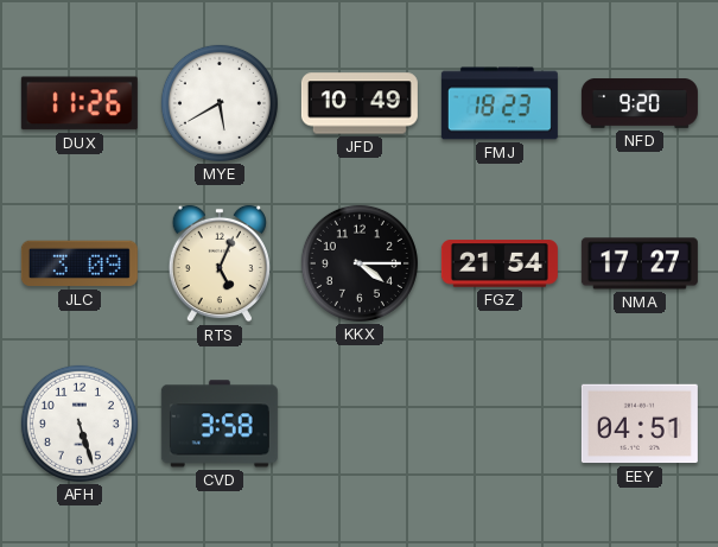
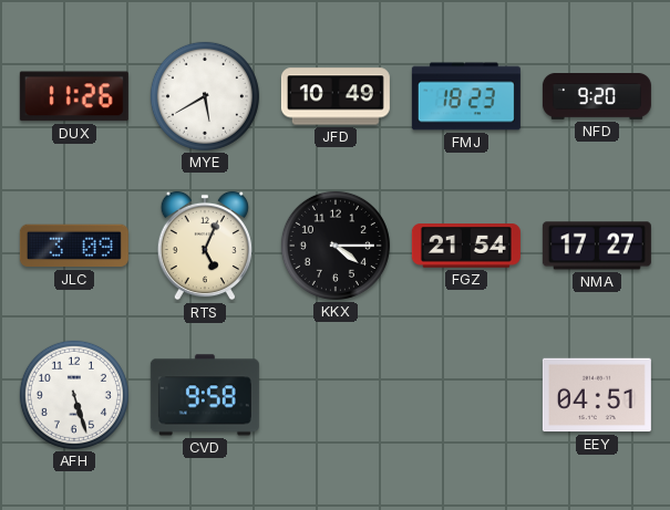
CVD: 3:58 -> 9:58 (205, 395)
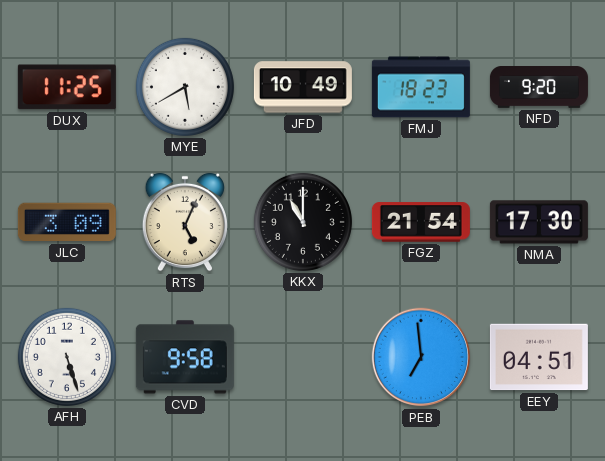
DUX: 11:26 -> 11:25 (67, 87)
KKX: 4:15 -> 11:00 (303, 222)
NMA: 17:27 -> 17:30 (539, 222)
PEB: none -> 6:59 (421, 357)
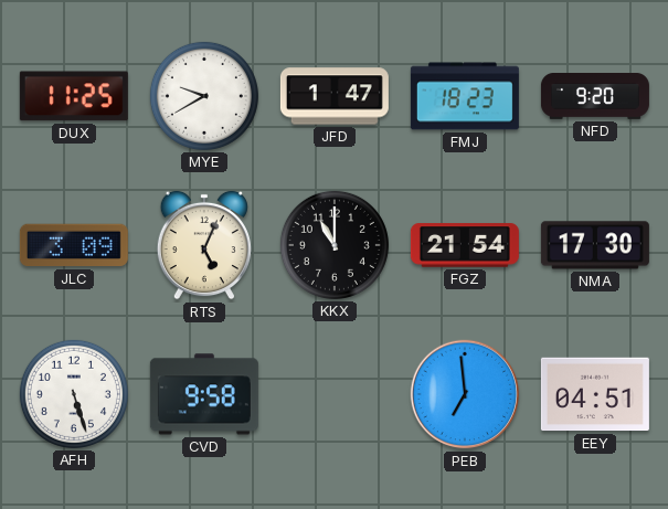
MYE: 5:40 -> 9:40 (204, 96)
JFD: 10:49 -> 1:47 (335, 96)
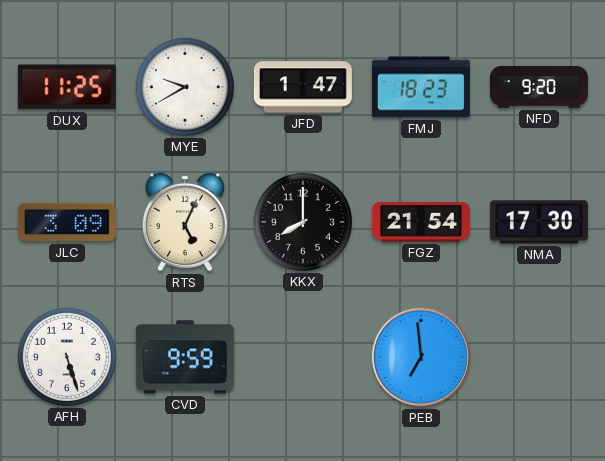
KKX: 11:00 -> 8:00 (303, 222)
CVD: 9:58 -> 9:59 (185, 357)
EEY: 04:51 -> none (595, 394)
